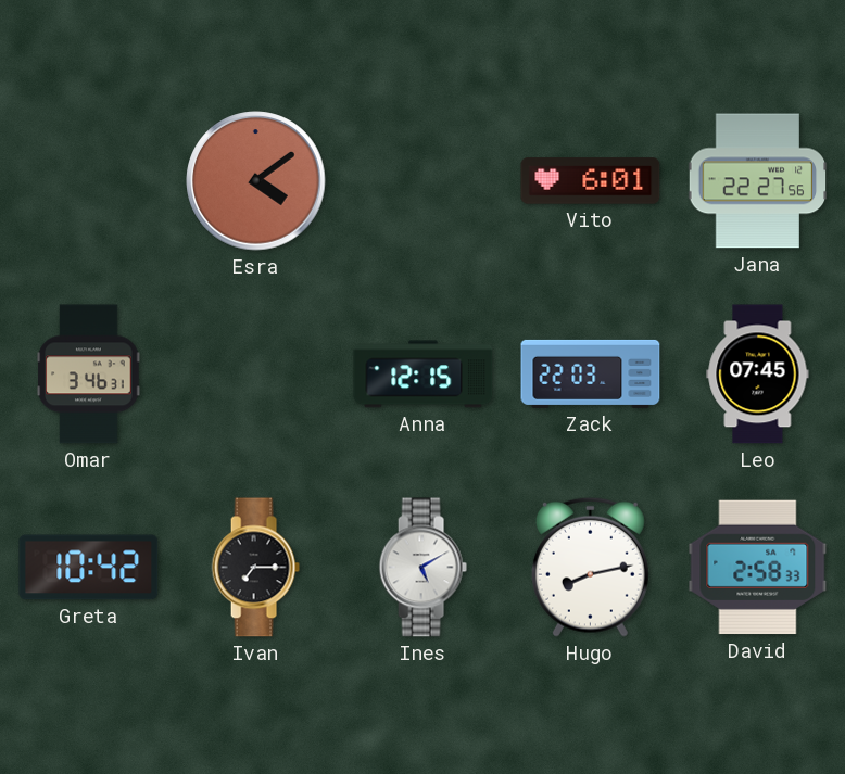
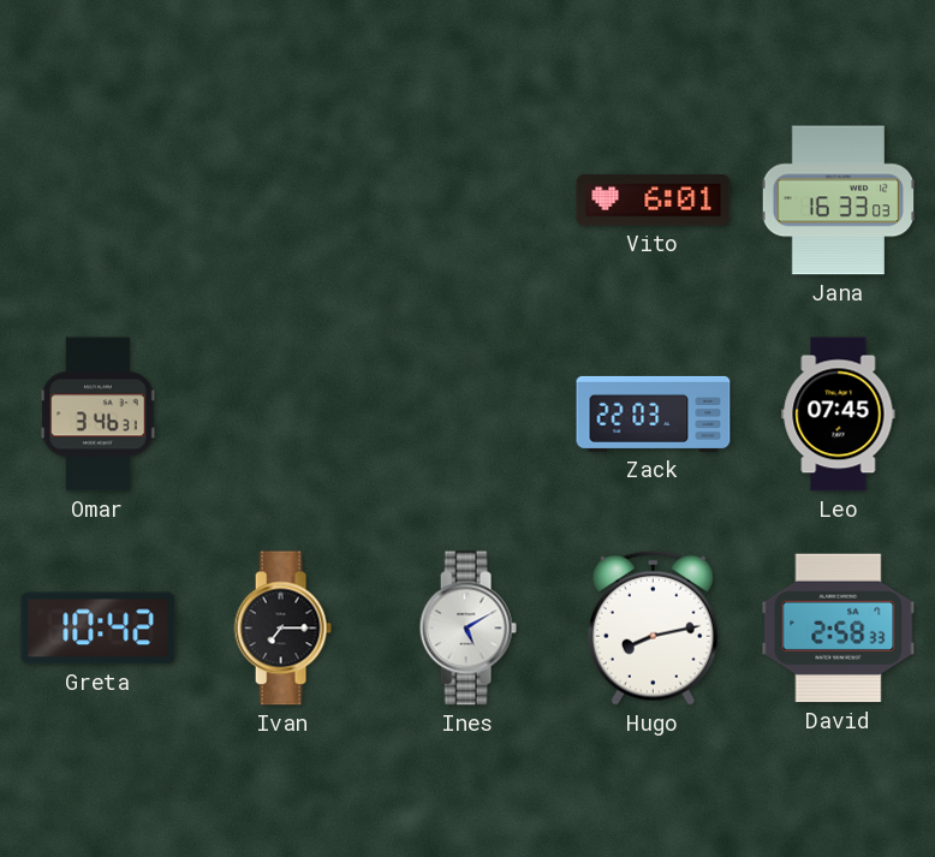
Esra: 4:09 -> none (256, 181)
Jana: 22:27 -> 16:33 (839, 201)
Anna: 12:15 -> none (424, 375)
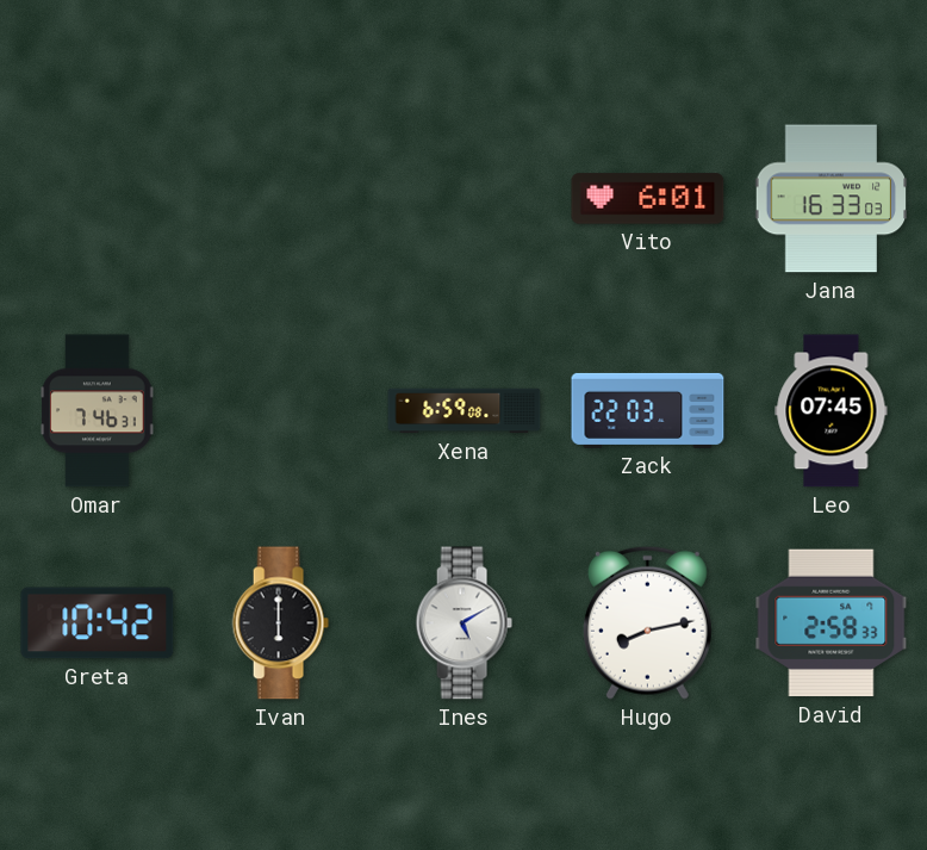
Omar: 3:46 -> 7:46 (98, 411)
Xena: none -> 6:59 (465, 411)
Ivan: 7:15 -> 6:00 (280, 623)
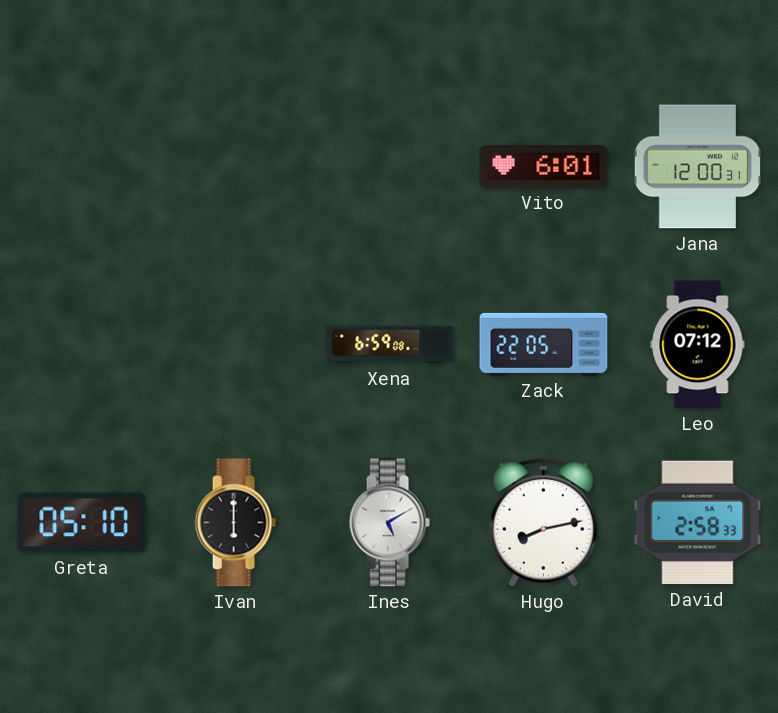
Jana: 16:33 -> 12:00 (698, 167)
Omar: 7:46 -> none (98, 411)
Zack: 22:03 -> 22:05 (544, 344)
Leo: 07:45 -> 07:12 (698, 345)
Greta: 10:42 -> 05:10 (82, 523)
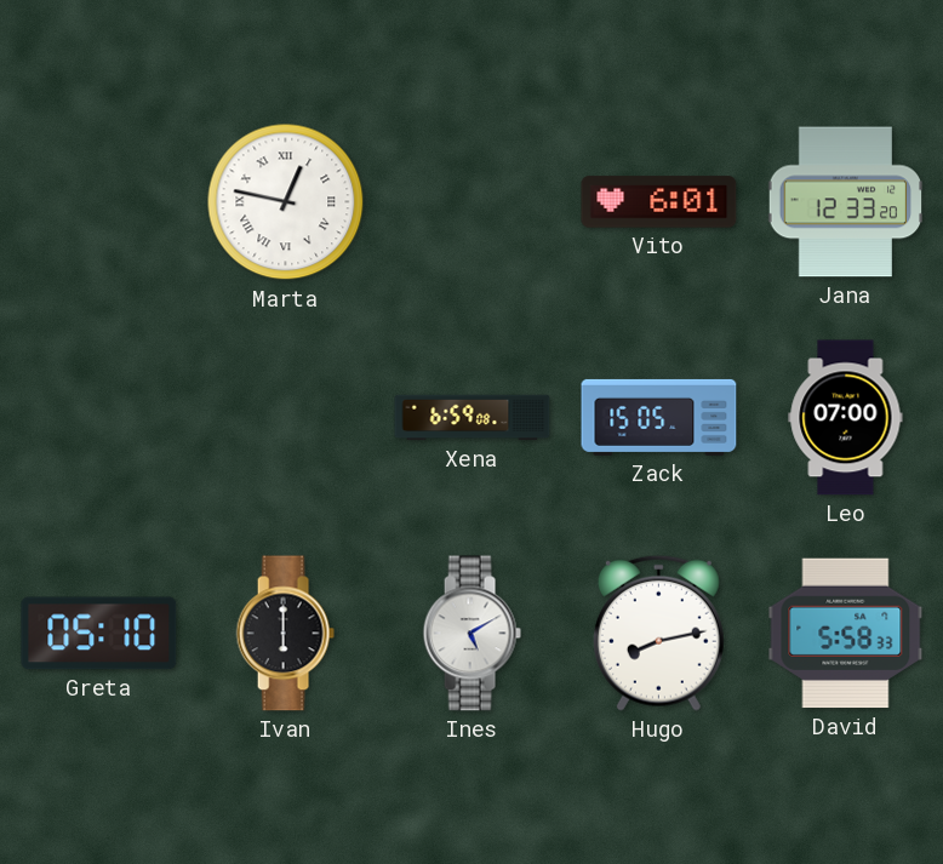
Marta: none -> 12:47 (286, 202)
Jana: 12:00 -> 12:33 (846, 202)
Zack: 22:05 -> 15:05 (659, 417)
Leo: 07:12 -> 07:00 (846, 418)
David: 2:58 -> 5:58 (846, 634)
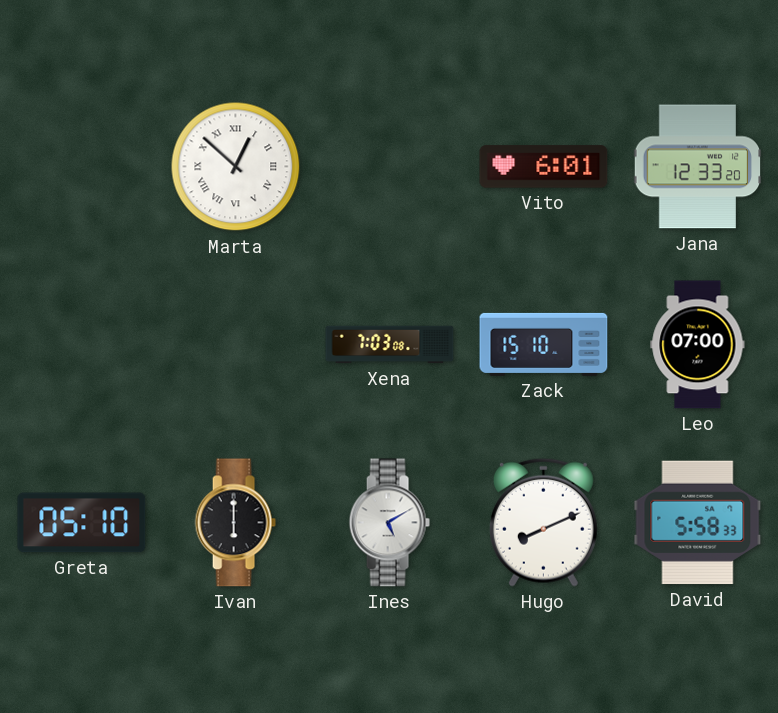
Marta: 12:47 -> 12:52 (236, 167)
Xena: 6:59 -> 7:03 (390, 345)
Zack: 15:05 -> 15:10 (544, 344)
Hugo: 8:13 -> 8:11 (543, 522)
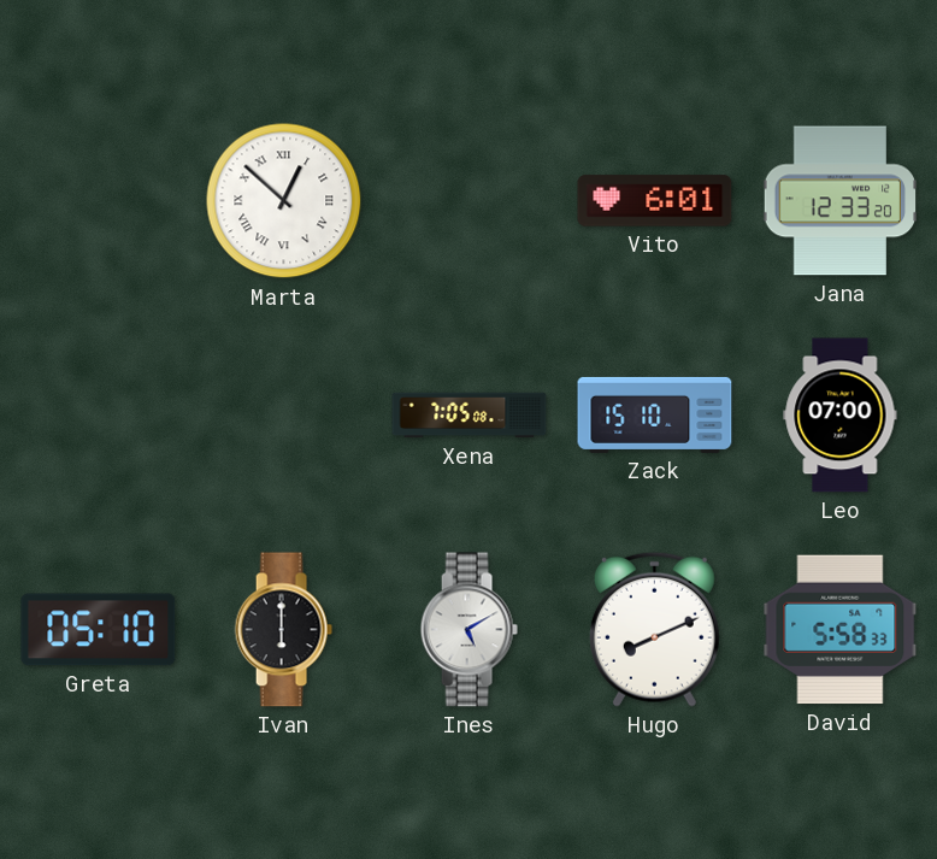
Xena: 7:03 -> 7:05 (470, 416)
